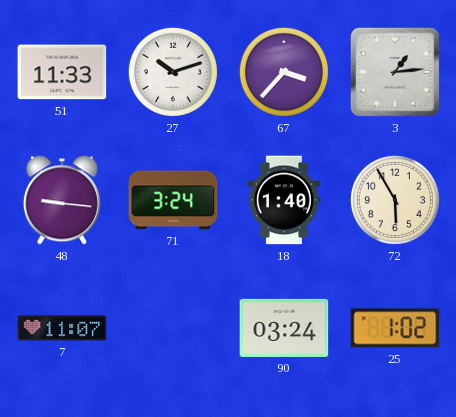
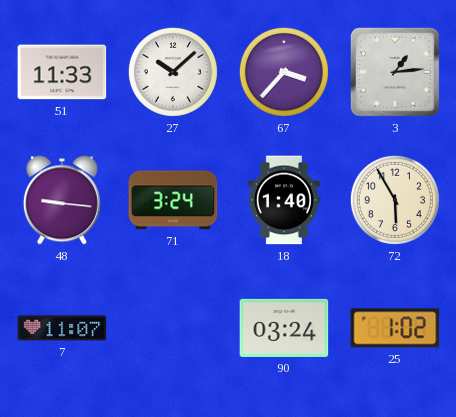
27: 10:12 -> 10:08 (173, 72)
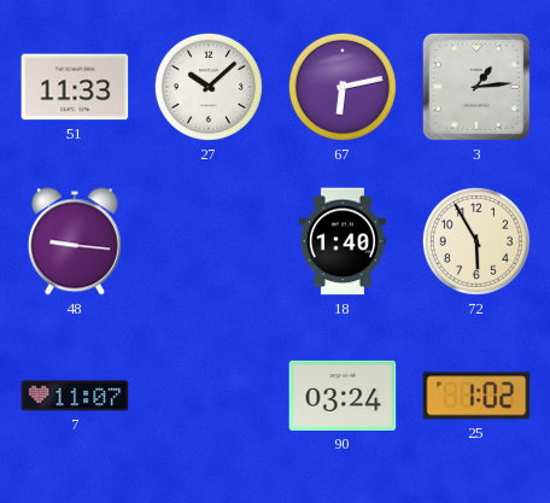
67: 3:37 -> 6:13 (343, 87)
71: 3:24 -> none (173, 200)
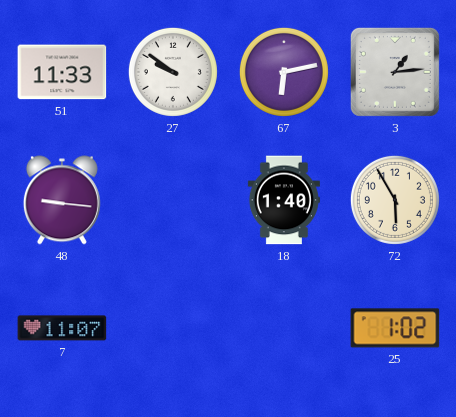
27: 10:08 -> 9:51 (173, 72)
90: 03:24 -> none (343, 396)
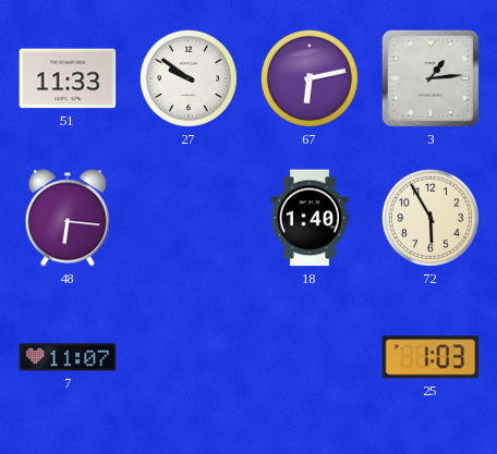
48: 9:16 -> 6:16 (68, 218)
25: 1:02 -> 1:03 (431, 357)
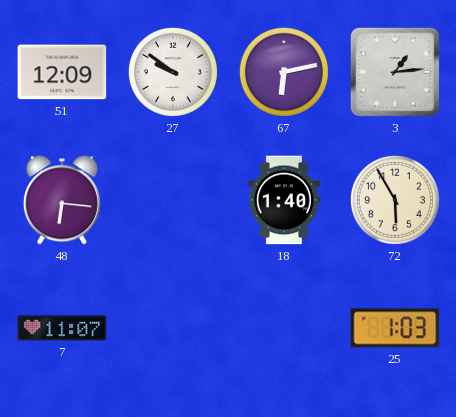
51: 11:33 -> 12:09 (62, 72)
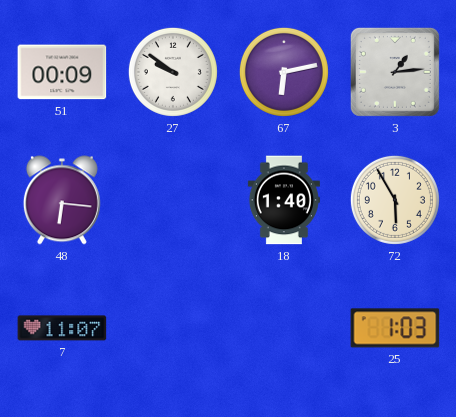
51: 12:09 -> 00:09 (62, 72)
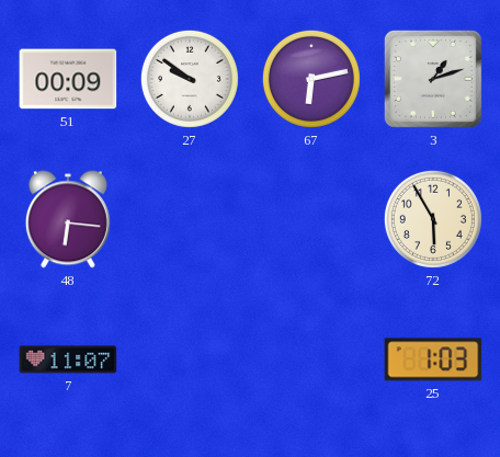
3: 1:14 -> 1:12 (433, 79)
18: 1:40 -> none (284, 200)
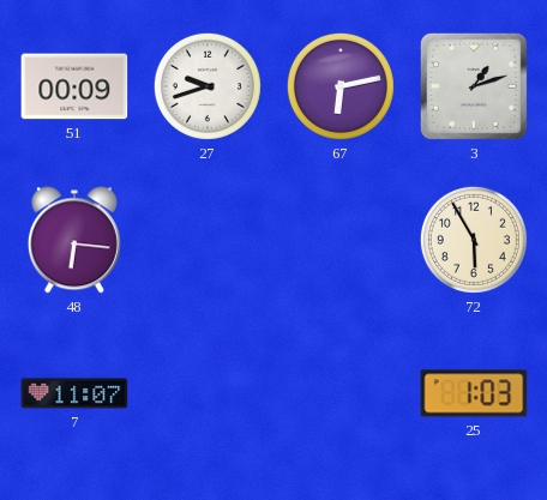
27: 9:51 -> 9:42 (208, 86)
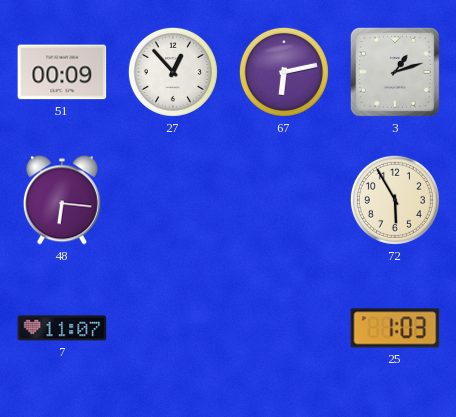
27: 9:42 -> 12:53 (173, 72)
